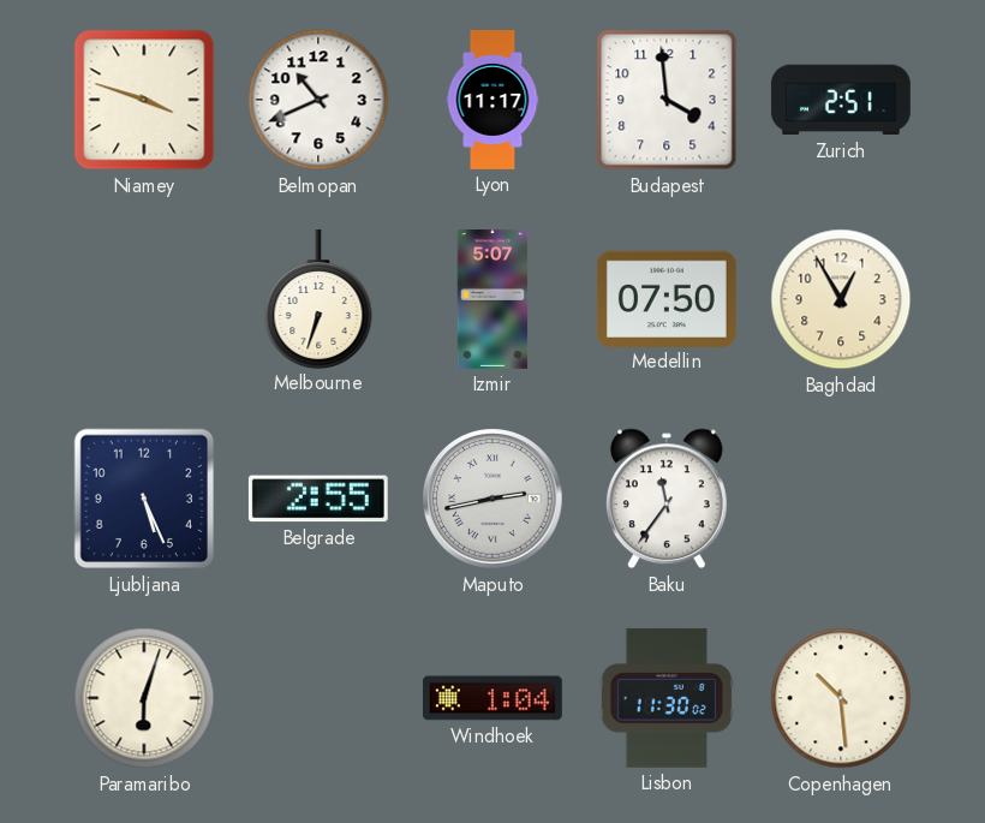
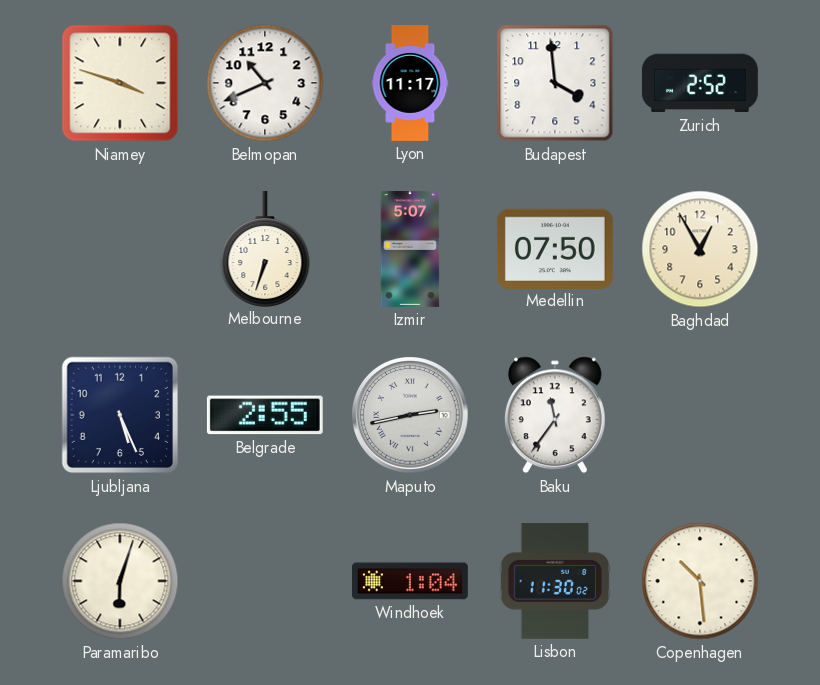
Zurich: 2:51 -> 2:52 (700, 83)
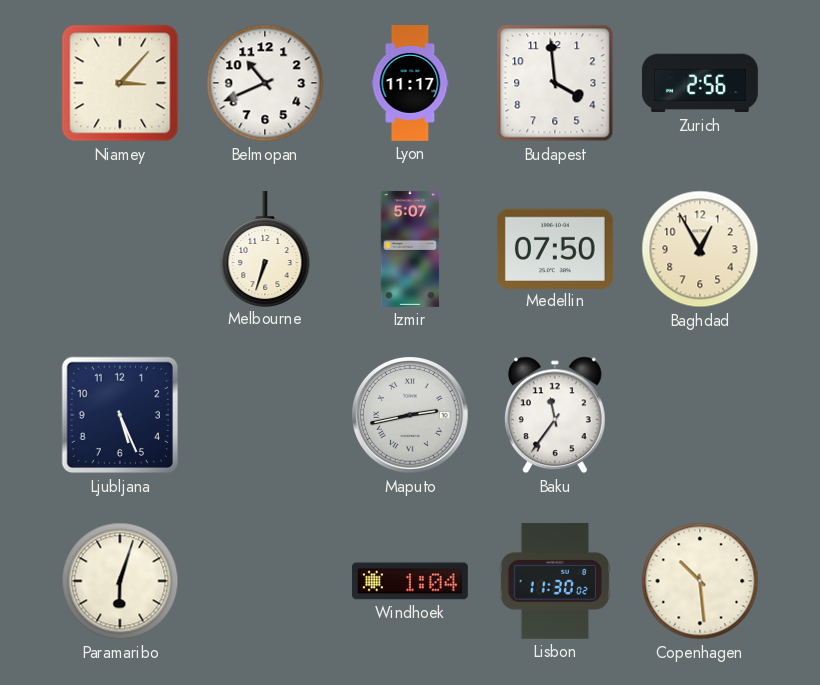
Niamey: 3:48 -> 3:07 (120, 83)
Zurich: 2:52 -> 2:56 (700, 83)
Belgrade: 2:55 -> none (265, 415)
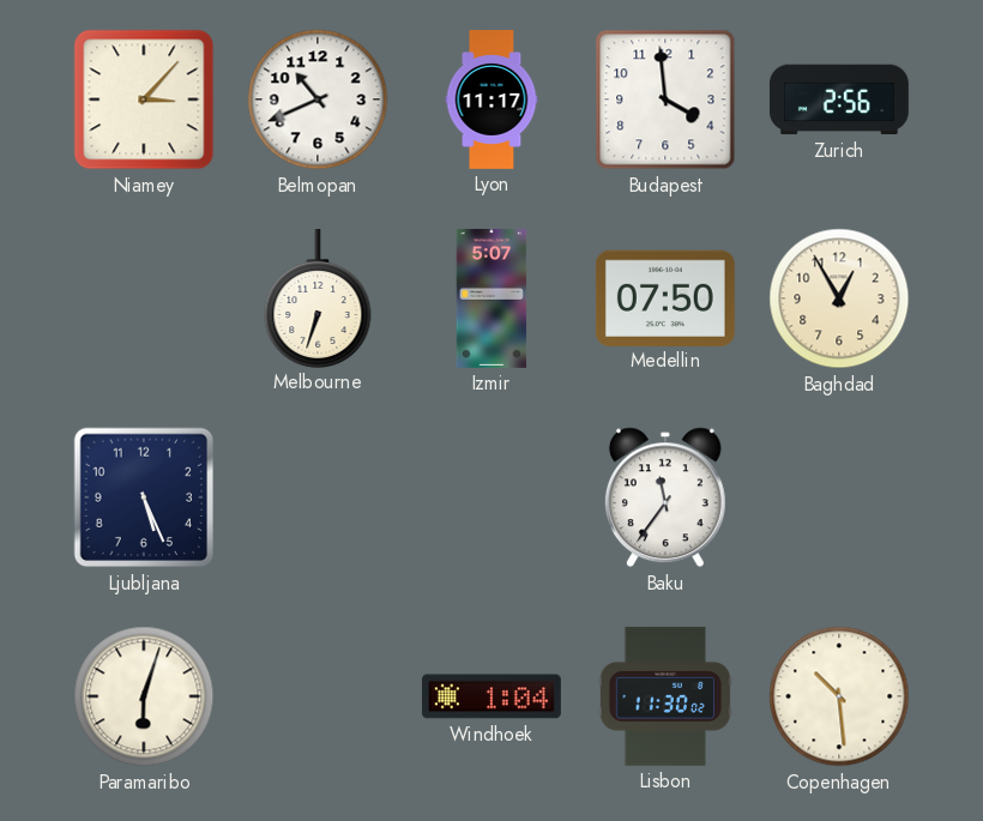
Maputo: 2:43 -> none (410, 415)
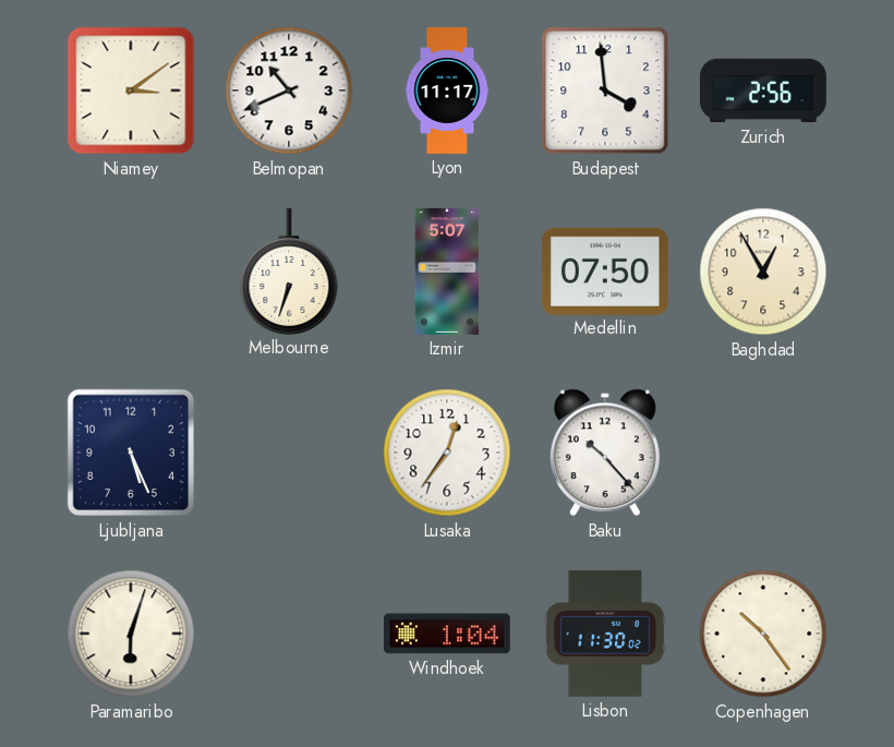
Niamey: 3:07 -> 3:09 (131, 91)
Lusaka: none -> 12:36 (447, 453)
Baku: 11:36 -> 10:23 (605, 453)
Copenhagen: 10:29 -> 10:24 (763, 634)
